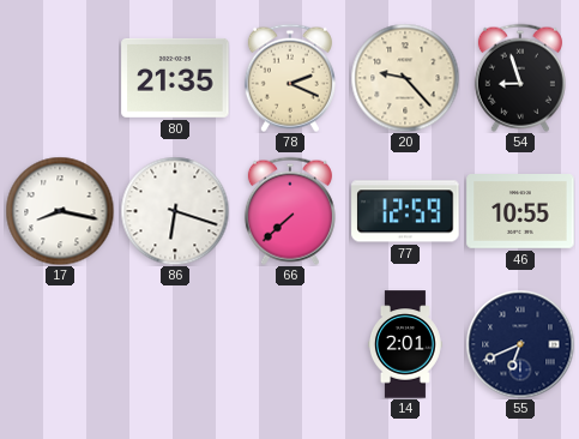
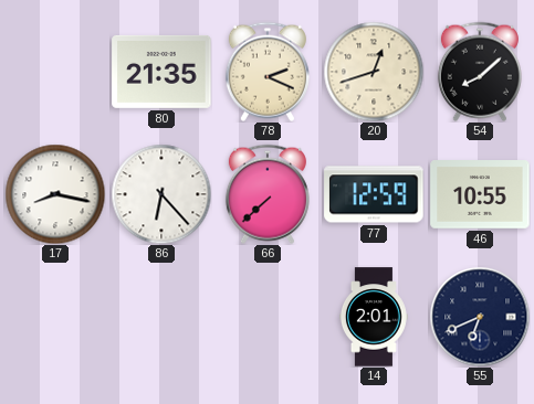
20: 9:23 -> 12:42 (374, 72)
54: 8:57 -> 8:08 (480, 72)
86: 6:18 -> 6:23 (161, 194)
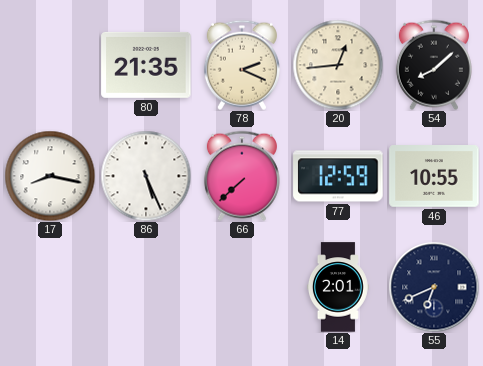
20: 12:42 -> 12:44 (338, 65)
86: 6:23 -> 5:26 (146, 176)
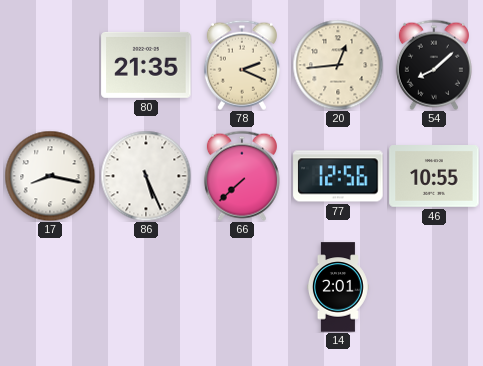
77: 12:59 -> 12:56 (338, 176)
55: 6:41 -> none (434, 287)
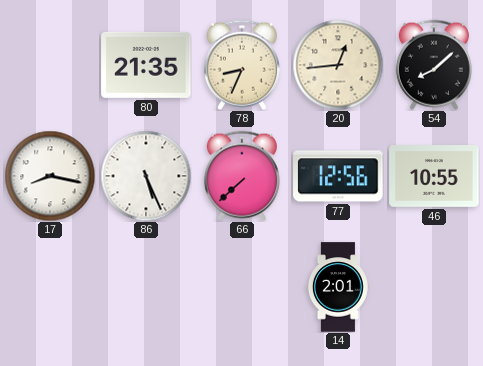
78: 2:19 -> 8:34 (242, 65)
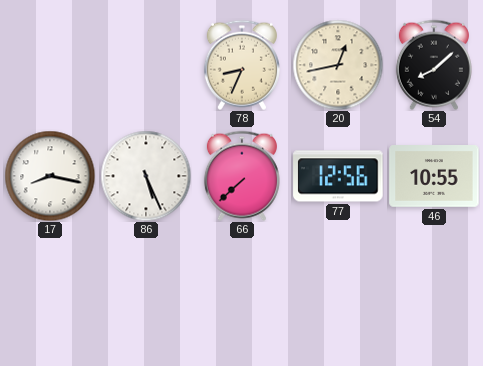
80: 21:35 -> none (146, 65)
20: 12:44 -> 12:43 (338, 65)
14: 2:01 -> none (338, 287)
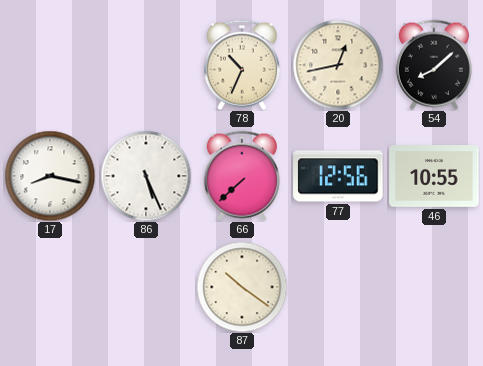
78: 8:34 -> 10:34 (242, 65)
87: none -> 10:21 (242, 287)
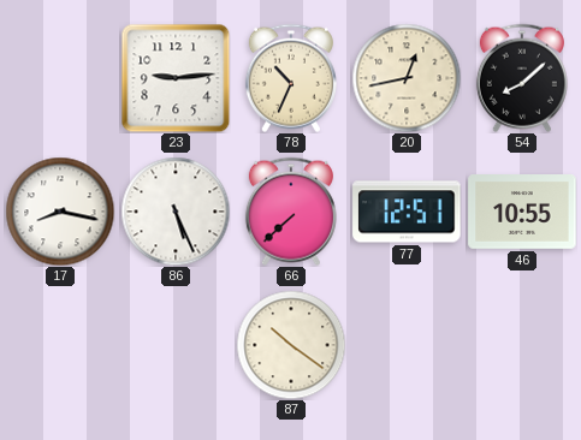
23: none -> 9:14 (176, 78)
77: 12:56 -> 12:51 (407, 212)
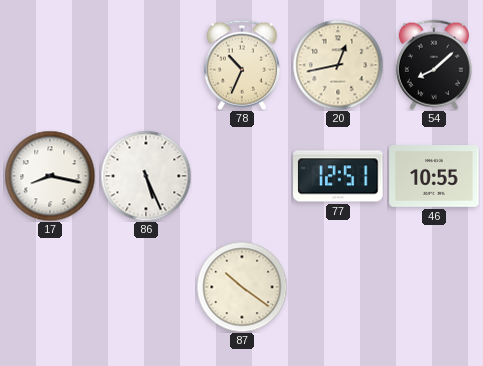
23: 9:14 -> none (176, 78)
66: 7:38 -> none (291, 212)
